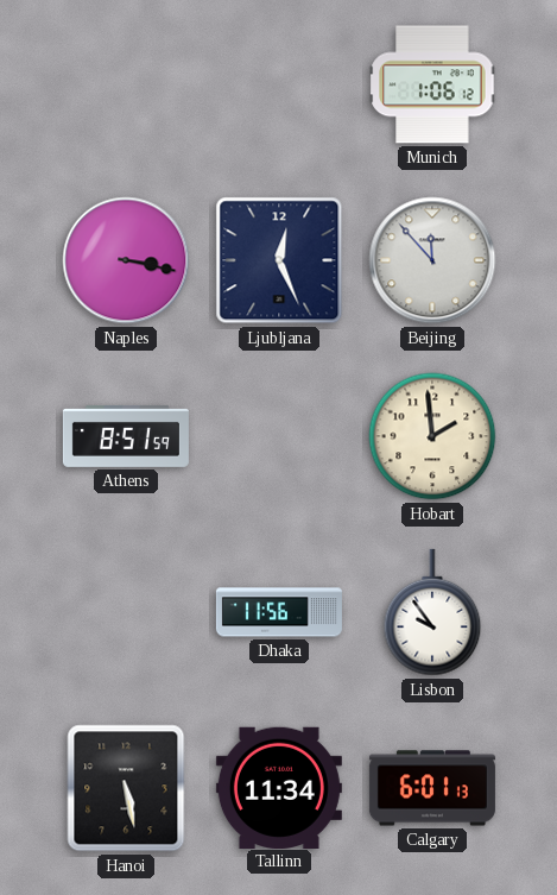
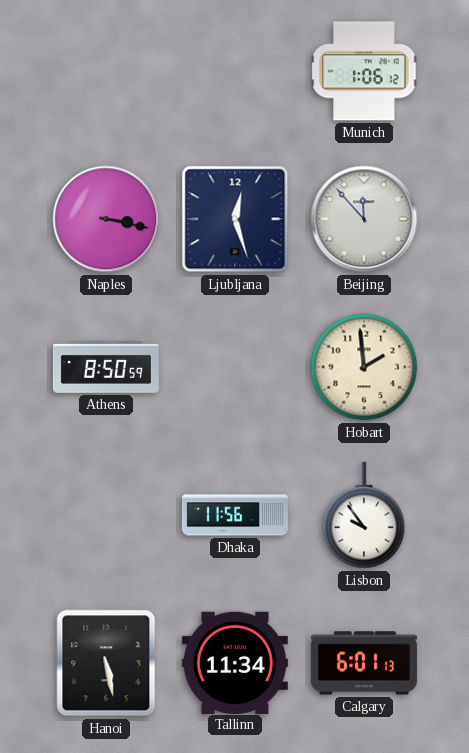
Ljubljana: 12:26 -> 12:27 (235, 219)
Athens: 8:51 -> 8:50 (106, 367)
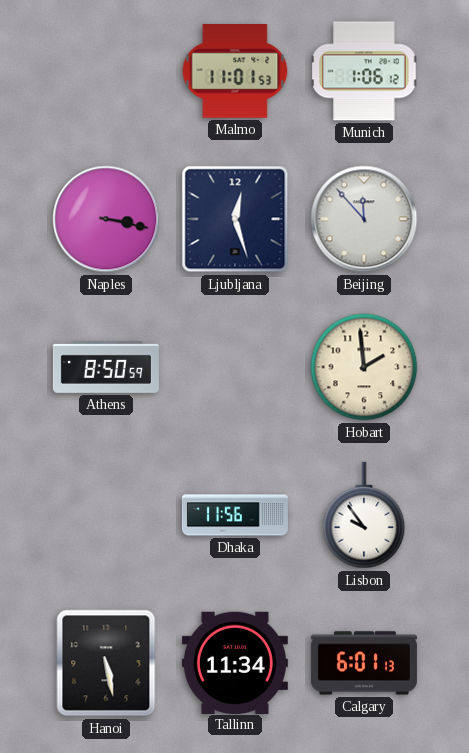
Malmo: none -> 11:01 (235, 71)
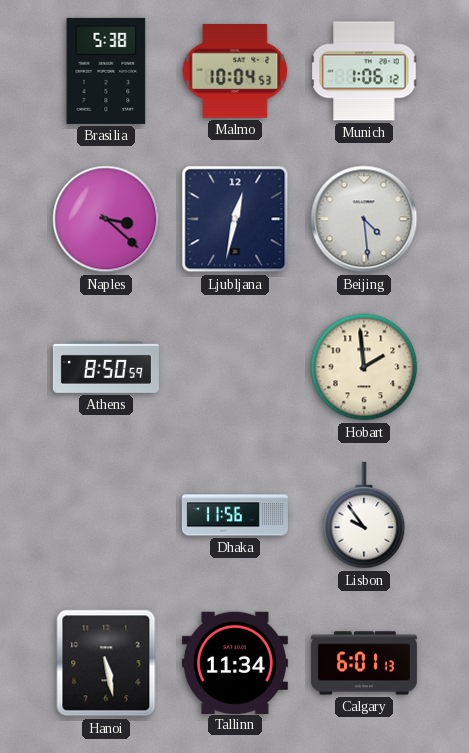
Brasilia: none -> 5:38 (106, 71)
Malmo: 11:01 -> 10:04 (235, 71)
Naples: 3:17 -> 3:22 (106, 219)
Ljubljana: 12:27 -> 12:32 (235, 219)
Beijing: 11:53 -> 4:29 (364, 219)
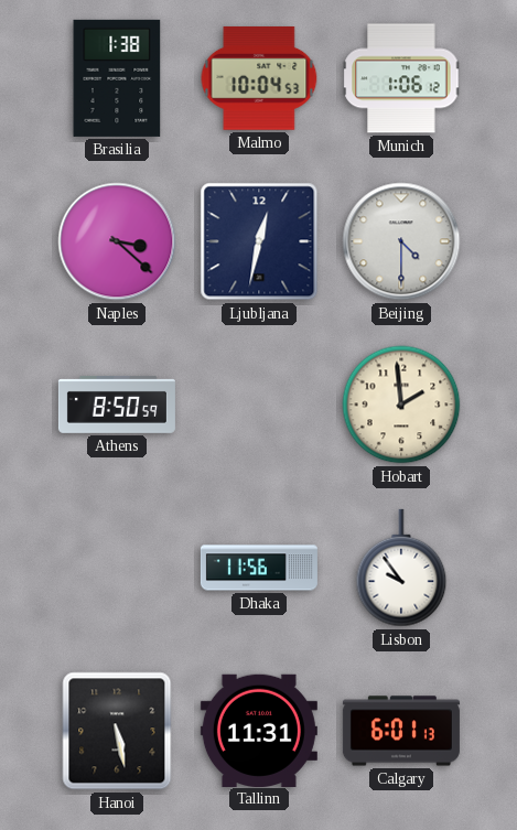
Brasilia: 5:38 -> 1:38 (117, 78)
Beijing: 4:29 -> 4:30 (401, 241)
Tallinn: 11:34 -> 11:31 (259, 730)
